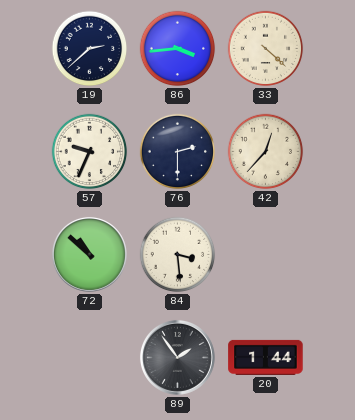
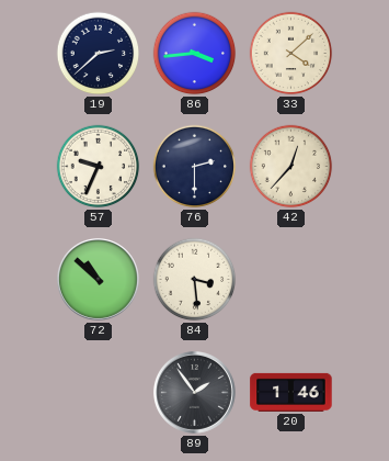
33: 4:22 -> 4:08 (291, 54)
20: 1:44 -> 1:46 (291, 392)
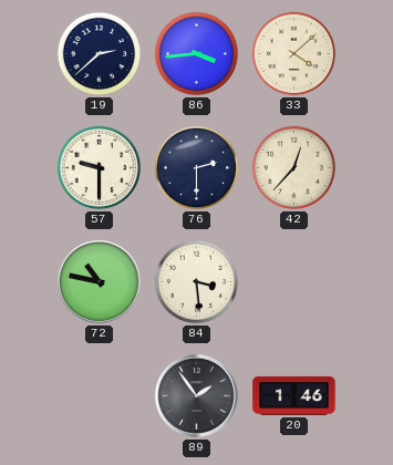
57: 9:34 -> 9:30 (100, 168)
72: 10:52 -> 10:47 (99, 281)
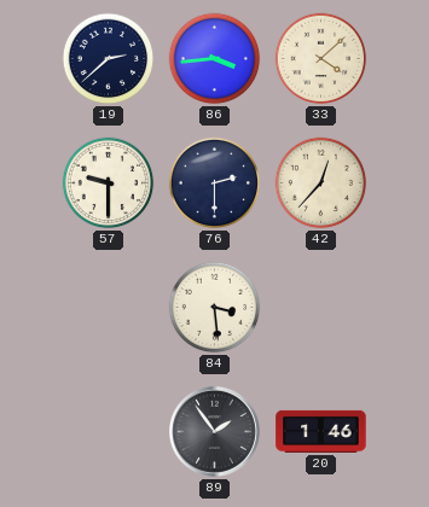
72: 10:47 -> none (99, 281)
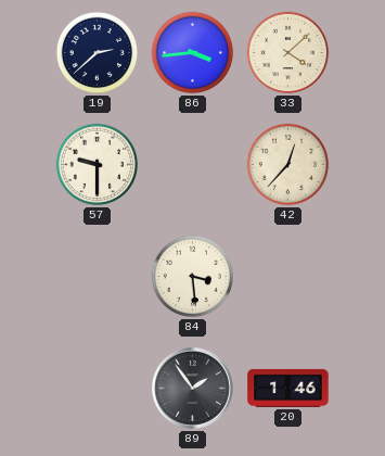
76: 2:30 -> none (215, 183)
